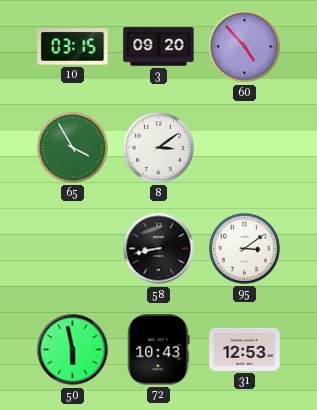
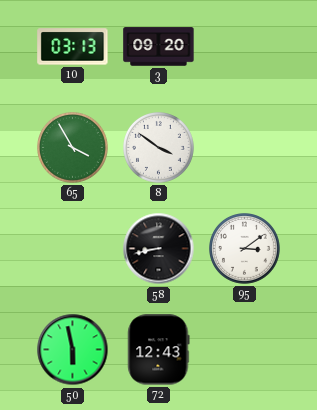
10: 03:15 -> 03:13 (73, 47)
60: 4:53 -> none (245, 47)
8: 3:09 -> 3:51 (159, 148)
72: 10:43 -> 12:43 (159, 350)
31: 12:53 -> none (245, 349)
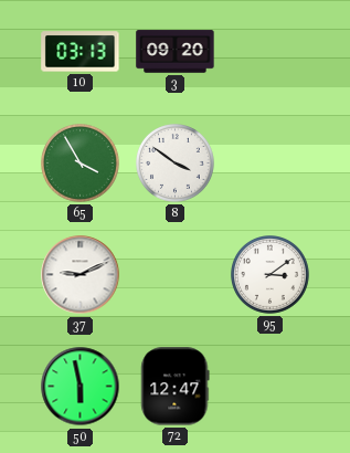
37: none -> 9:11 (81, 275)
58: 8:43 -> none (159, 249)
72: 12:43 -> 12:47 (176, 387)
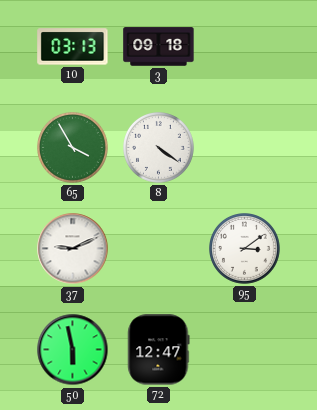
3: 09:20 -> 09:18 (159, 47)
8: 3:51 -> 4:21 (159, 148)
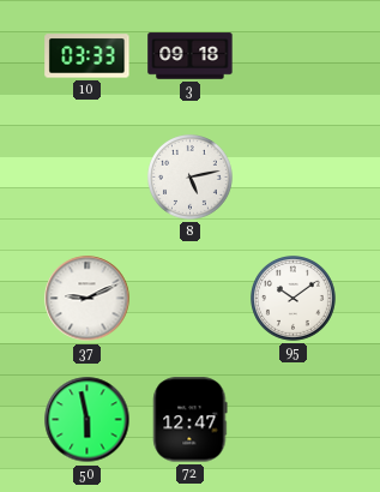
10: 03:13 -> 03:33 (88, 56)
65: 3:55 -> none (73, 148)
8: 4:21 -> 5:13 (191, 178)
95: 3:09 -> 10:09 (294, 299)
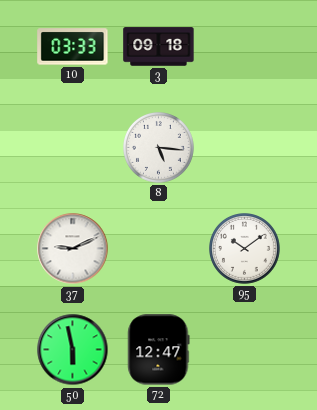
8: 5:13 -> 5:16 (159, 148)
